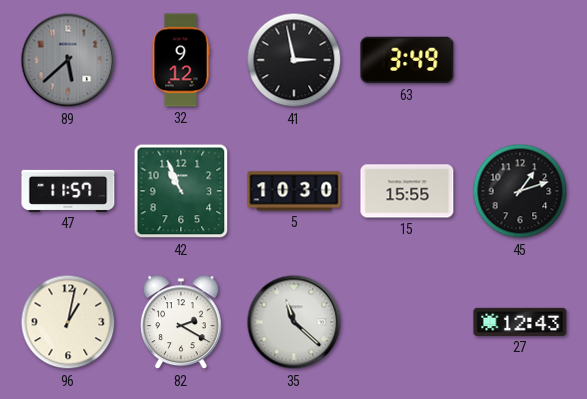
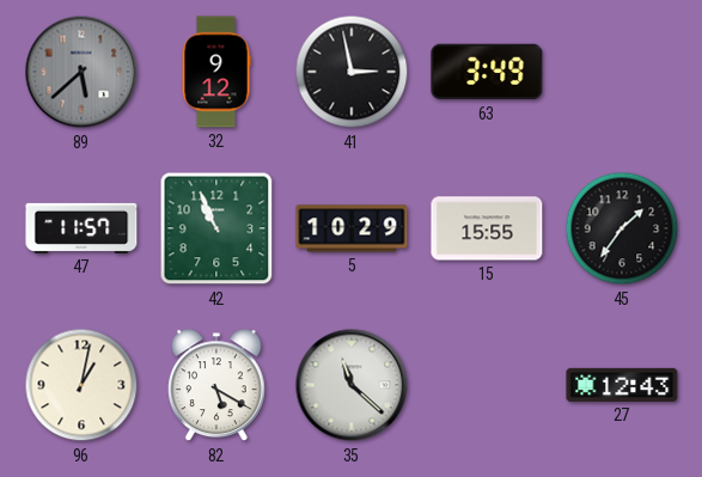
5: 10:30 -> 10:29 (352, 228)
45: 1:12 -> 1:36 (622, 228)
82: 2:20 -> 5:20 (218, 386)
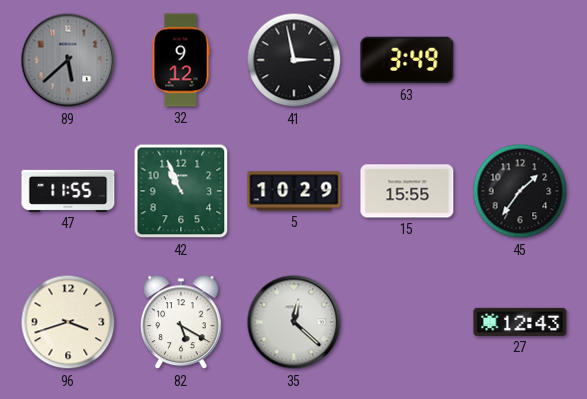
47: 11:57 -> 11:55 (68, 191)
96: 1:02 -> 3:42 (68, 322)
35: 11:22 -> 12:22 (294, 322)
